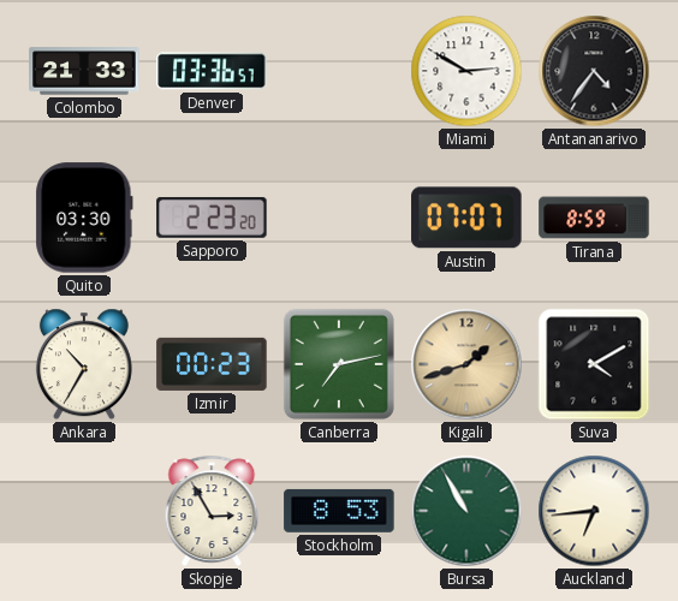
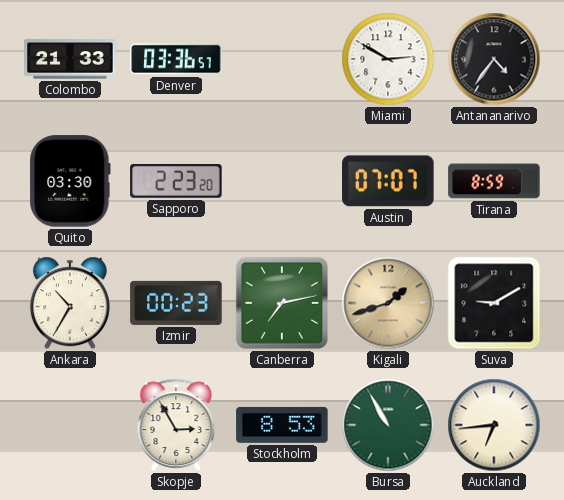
Suva: 4:10 -> 9:10 (494, 303)
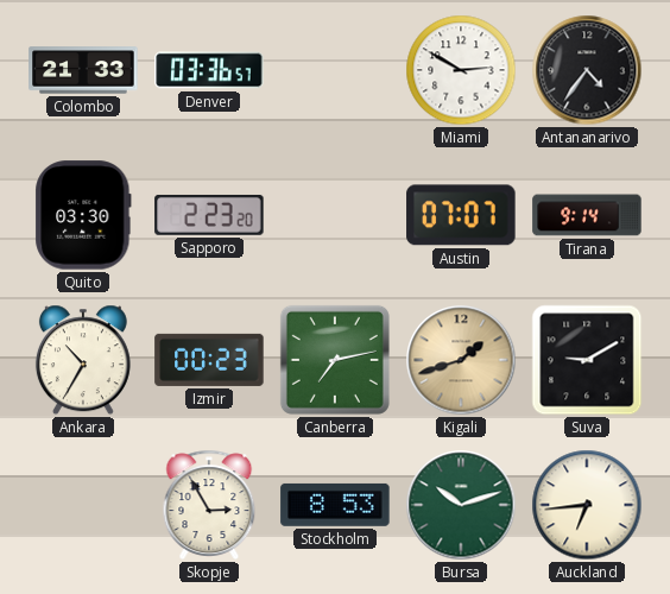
Tirana: 8:59 -> 9:14 (587, 215)
Bursa: 10:55 -> 10:12 (461, 505)
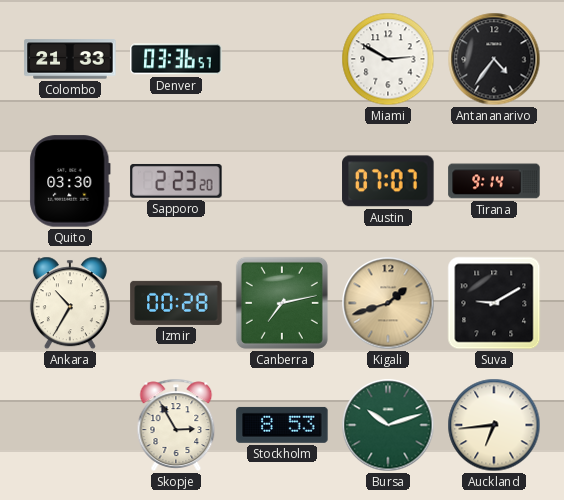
Izmir: 00:23 -> 00:28 (176, 303)
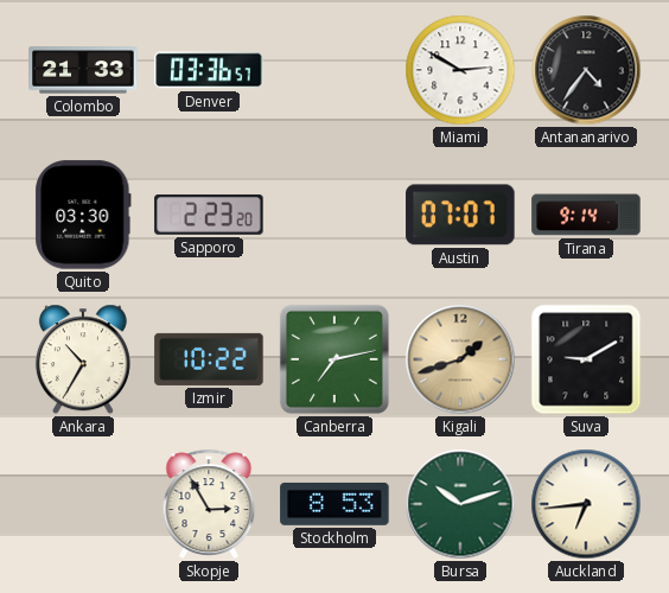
Izmir: 00:28 -> 10:22 (209, 359)
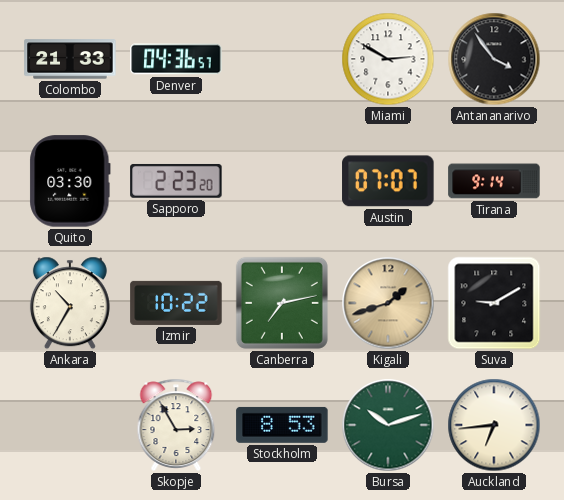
Denver: 03:36 -> 04:36 (176, 59)
Antananarivo: 4:36 -> 3:54 (494, 59)
